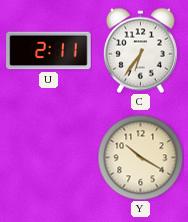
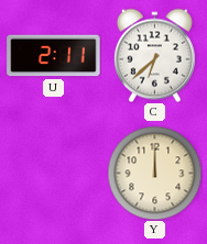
C: 6:36 -> 6:38 (154, 55)
Y: 10:20 -> 12:00 (154, 173)
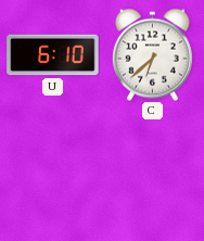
U: 2:11 -> 6:10 (53, 55)
Y: 12:00 -> none (154, 173)
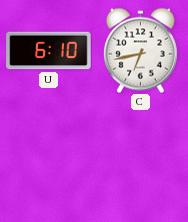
C: 6:38 -> 6:43 (140, 50)
